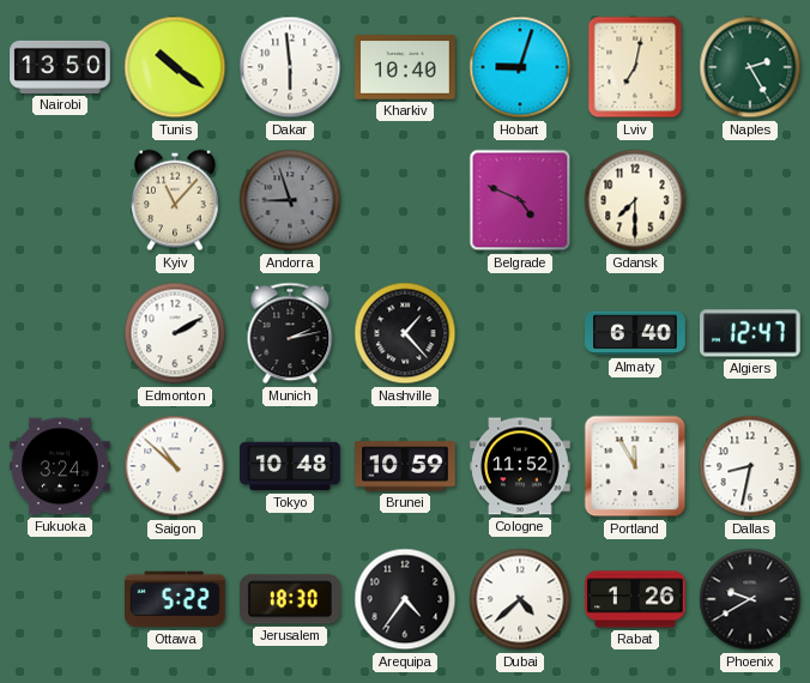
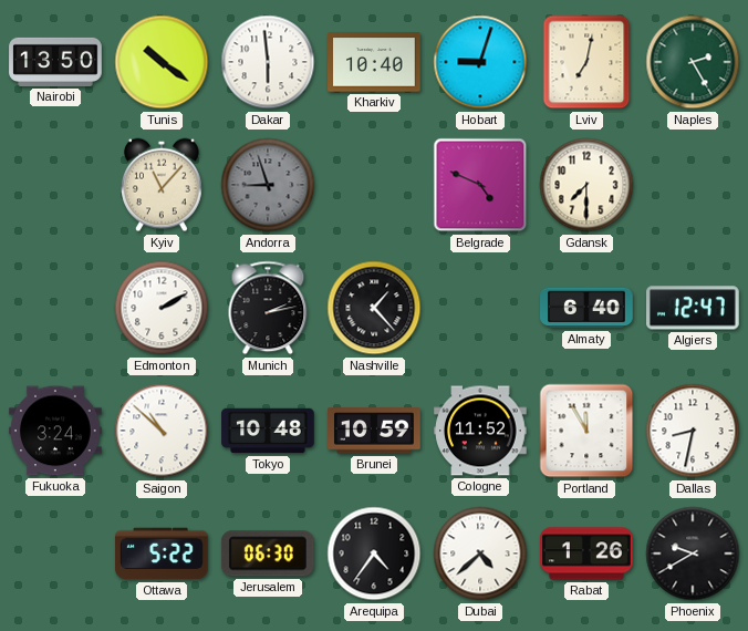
Jerusalem: 18:30 -> 06:30 (268, 554)
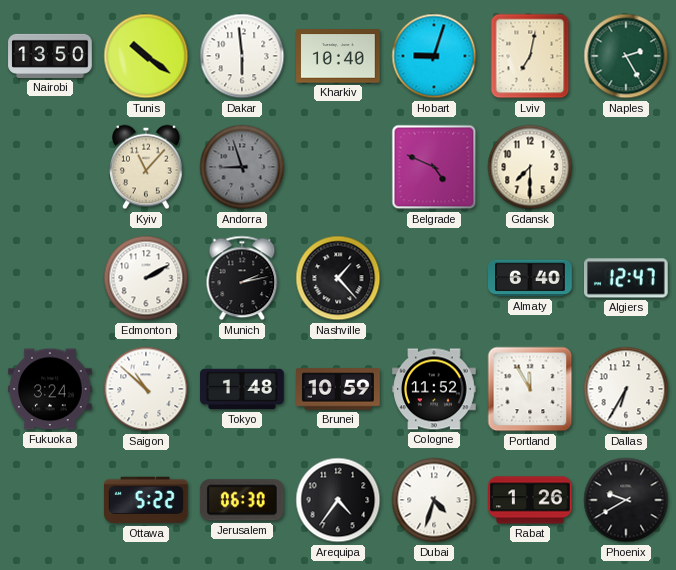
Tokyo: 10:48 -> 1:48 (242, 389)
Dallas: 8:32 -> 6:35 (626, 389)
Dubai: 4:38 -> 4:33 (434, 500)
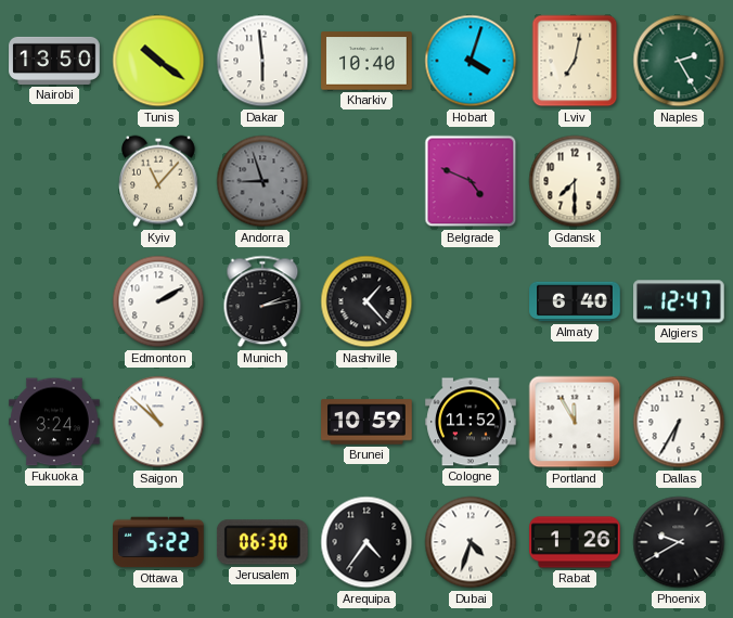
Hobart: 9:03 -> 4:03 (471, 61)
Tokyo: 1:48 -> none (242, 389)
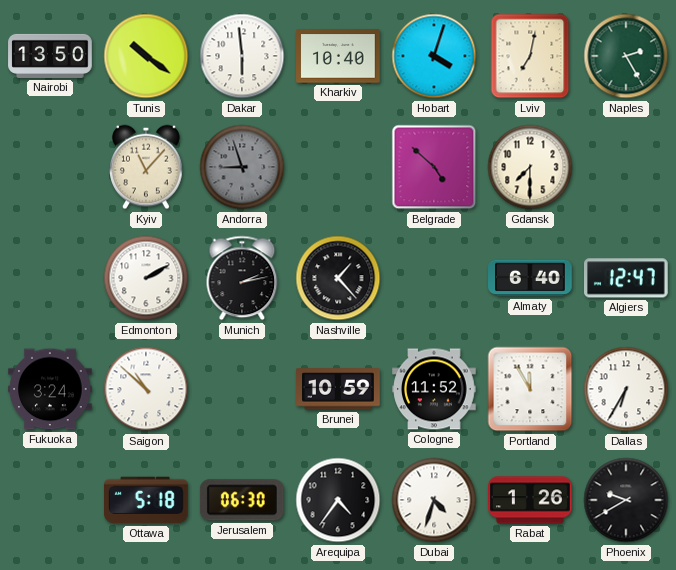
Belgrade: 4:49 -> 4:52 (434, 167)
Ottawa: 5:22 -> 5:18 (147, 500)
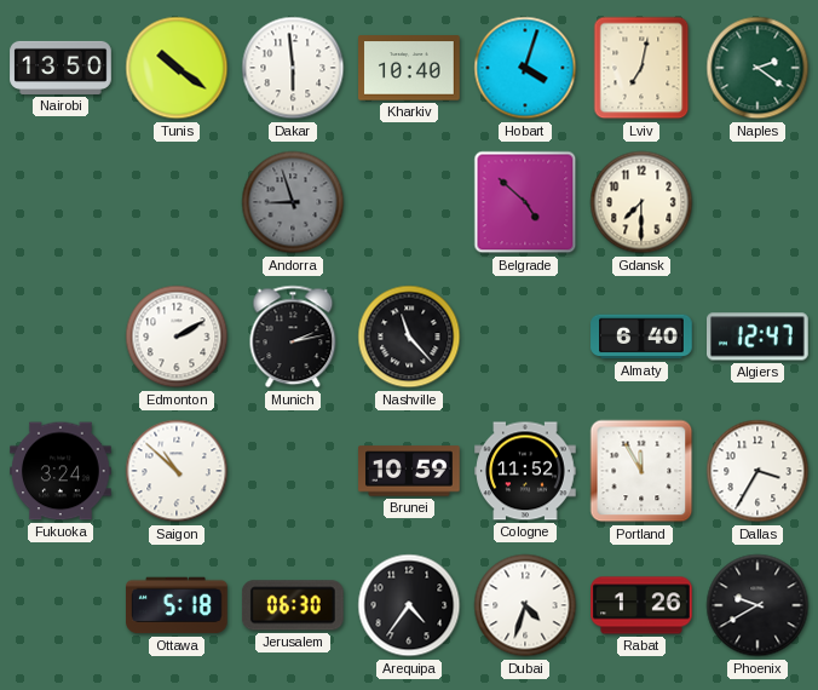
Naples: 2:25 -> 2:21 (757, 68)
Kyiv: 11:07 -> none (147, 167)
Nashville: 1:23 -> 11:23 (409, 337)
Dallas: 6:35 -> 3:35 (757, 471)
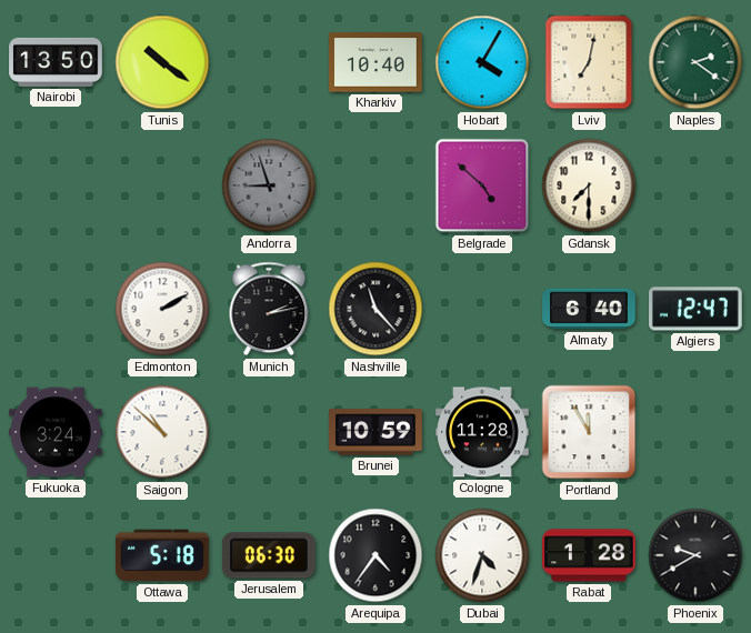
Dakar: 5:59 -> none (293, 68)
Hobart: 4:03 -> 4:05 (482, 62)
Cologne: 11:52 -> 11:28 (482, 432)
Dallas: 3:35 -> none (757, 471)
Rabat: 1:26 -> 1:28 (589, 555)
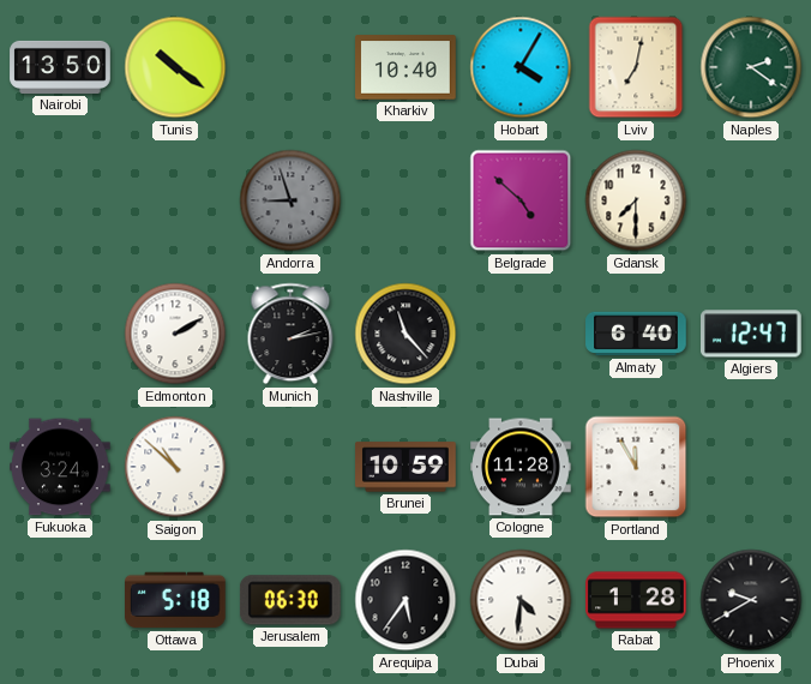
Arequipa: 4:36 -> 5:36 (405, 600)
Dubai: 4:33 -> 4:31 (521, 600)
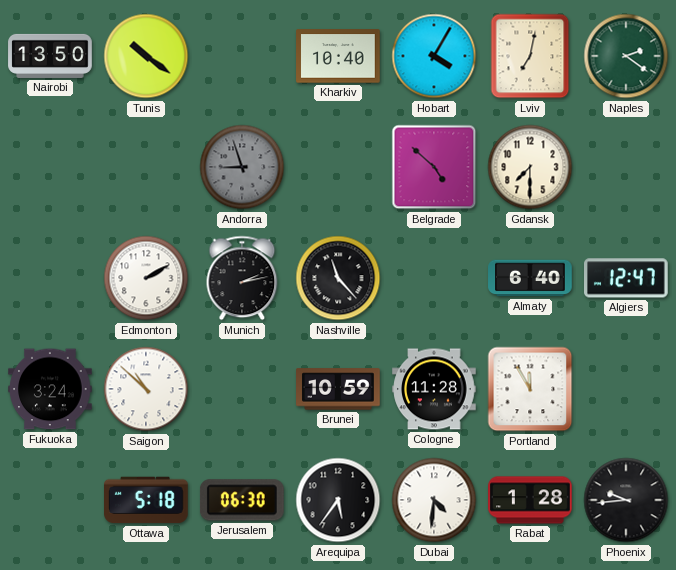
Phoenix: 9:40 -> 9:44 (626, 500)
